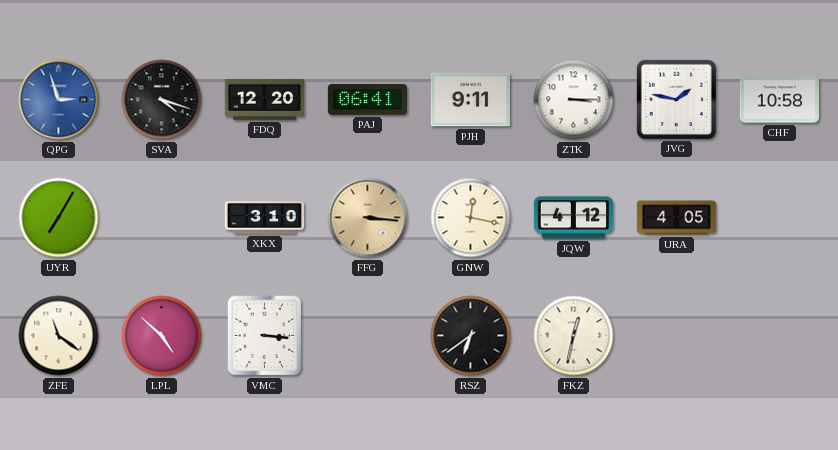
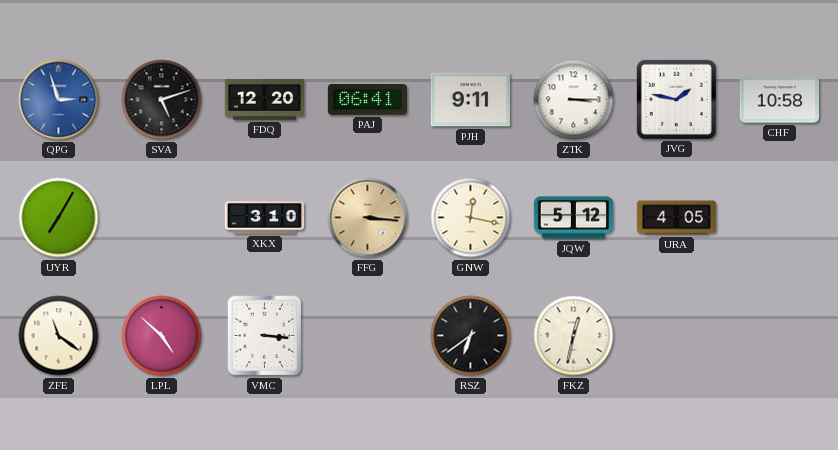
SVA: 4:18 -> 5:12 (162, 100)
JQW: 4:12 -> 5:12 (573, 218)
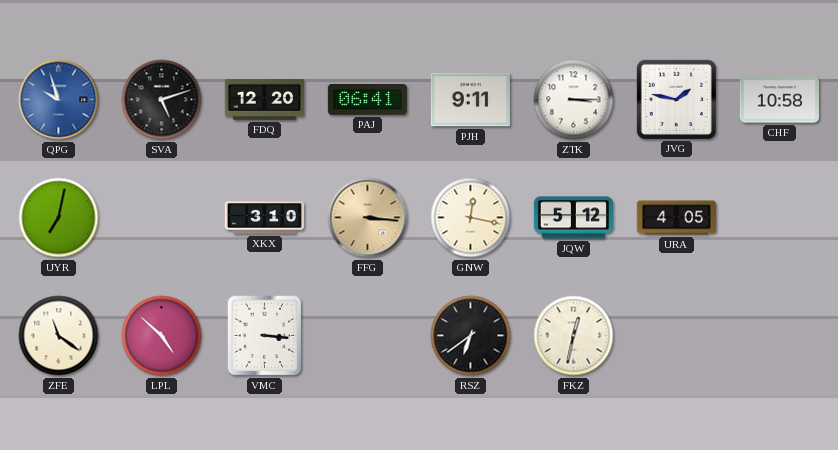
QPG: 2:57 -> 9:57 (59, 100)
UYR: 7:05 -> 7:02 (59, 218)
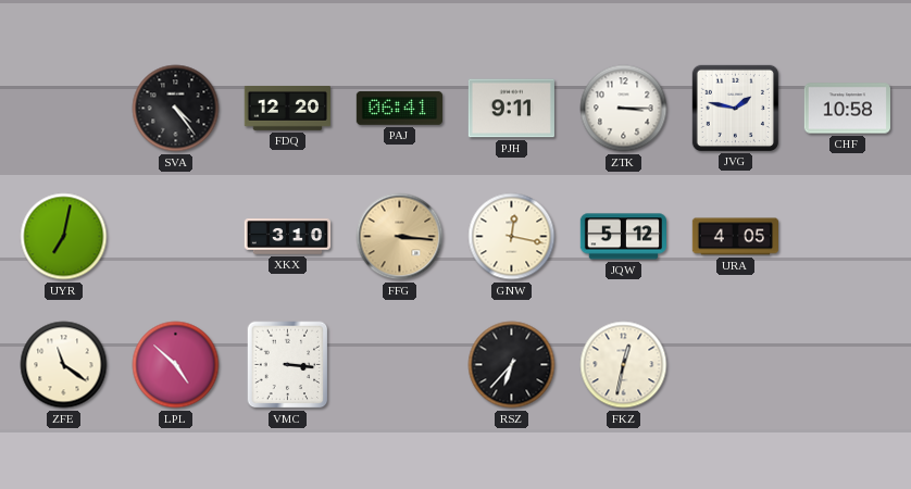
QPG: 9:57 -> none (59, 100)
SVA: 5:12 -> 4:24 (176, 109)
RSZ: 6:39 -> 6:37 (512, 365)
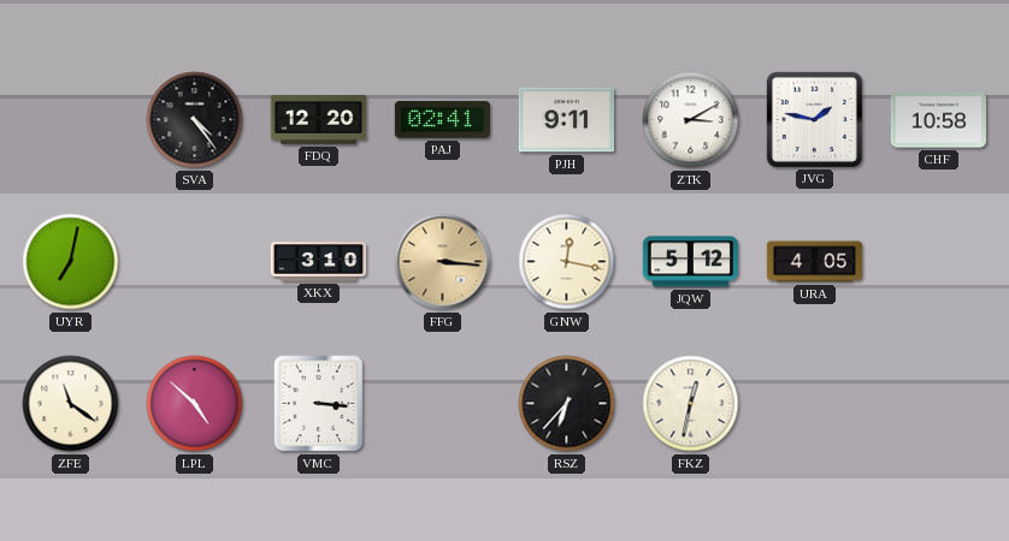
PAJ: 06:41 -> 02:41 (442, 120)
ZTK: 3:15 -> 3:10 (691, 120)
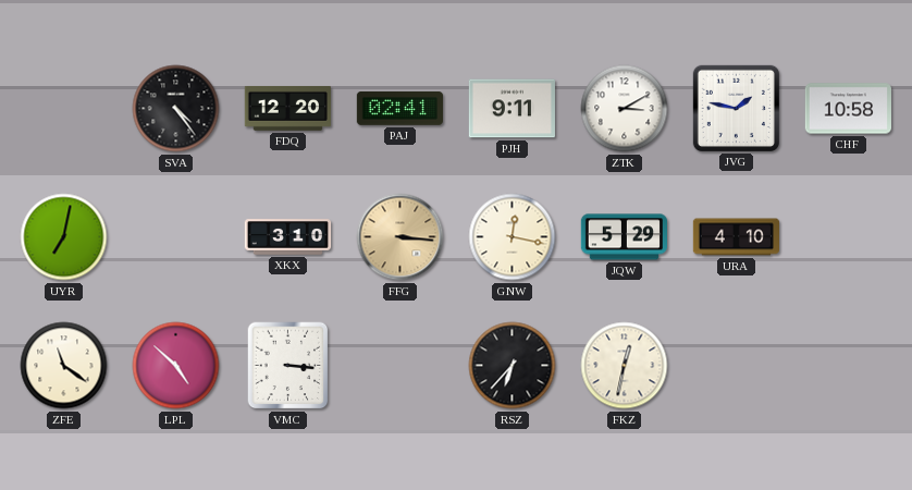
JQW: 5:12 -> 5:29 (624, 237)
URA: 4:05 -> 4:10 (736, 237)
